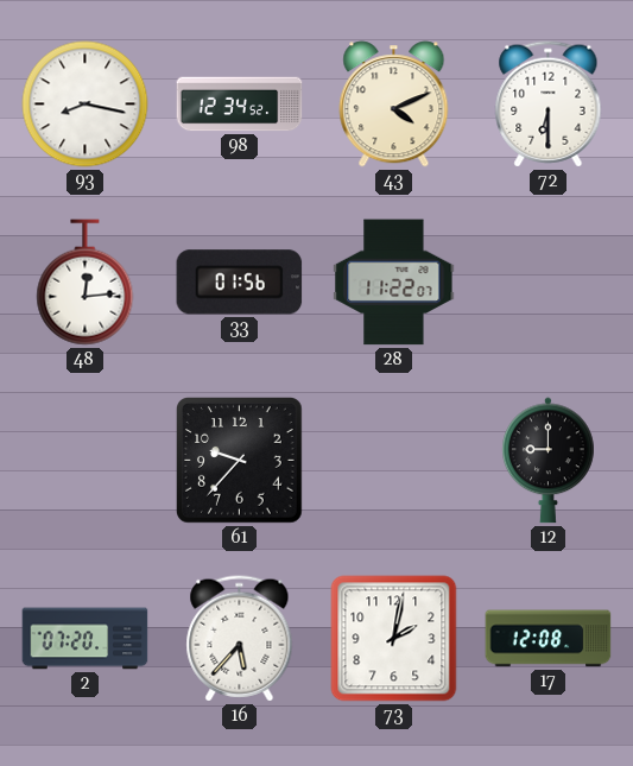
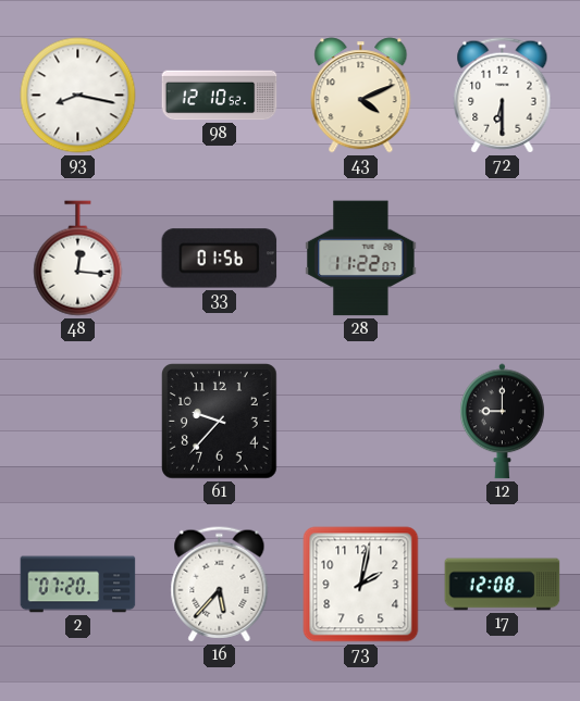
98: 12:34 -> 12:10 (220, 96)
48: 12:14 -> 12:16 (78, 259)
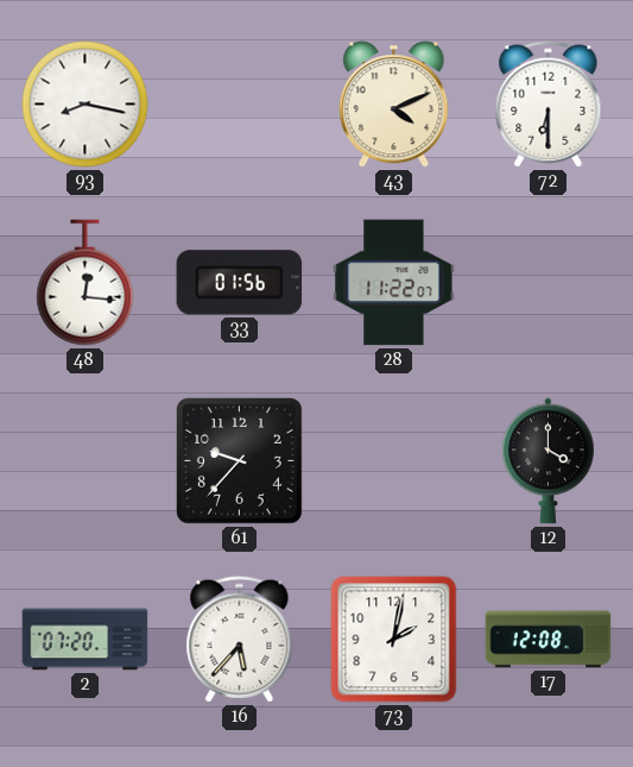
98: 12:10 -> none (220, 96)
12: 9:00 -> 4:00 (549, 461)
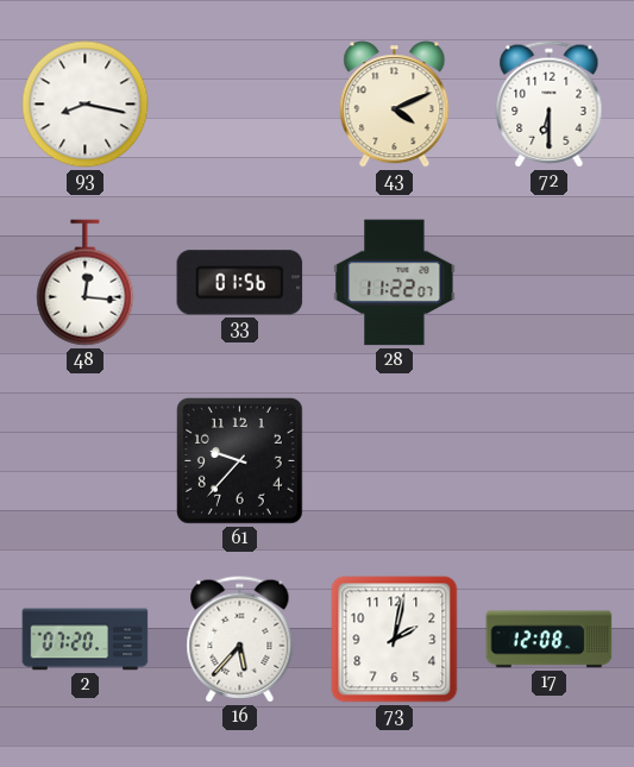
12: 4:00 -> none (549, 461)
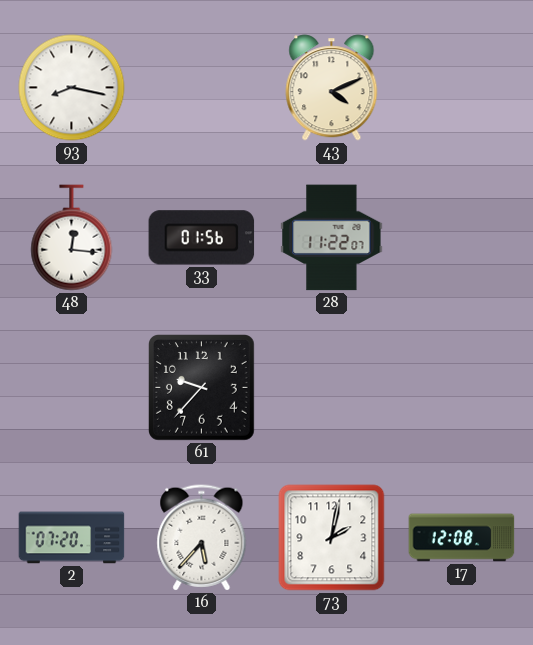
72: 6:30 -> none (550, 105)
